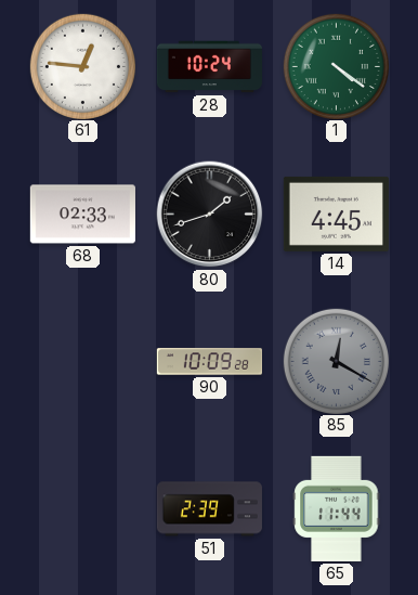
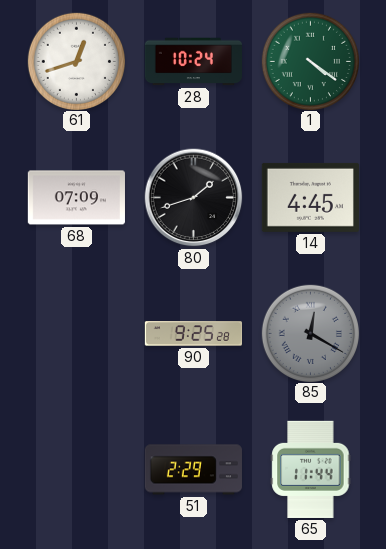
61: 12:46 -> 12:42 (76, 61)
68: 02:33 -> 07:09 (76, 198)
90: 10:09 -> 9:25 (193, 334)
51: 2:39 -> 2:29 (193, 470)
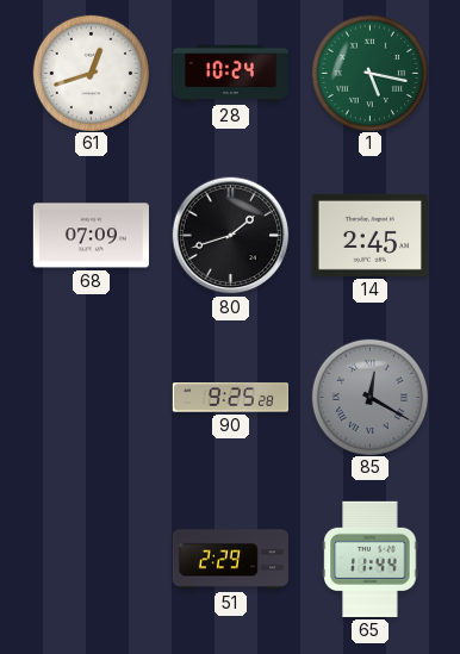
1: 4:21 -> 5:17 (369, 73)
14: 4:45 -> 2:45 (369, 235)
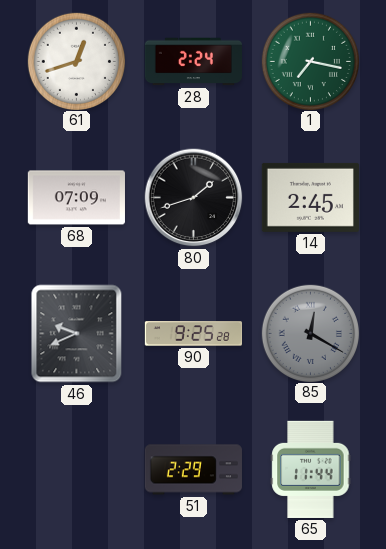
28: 10:24 -> 2:24 (193, 62)
1: 5:17 -> 7:17 (310, 61)
46: none -> 9:41 (77, 334)
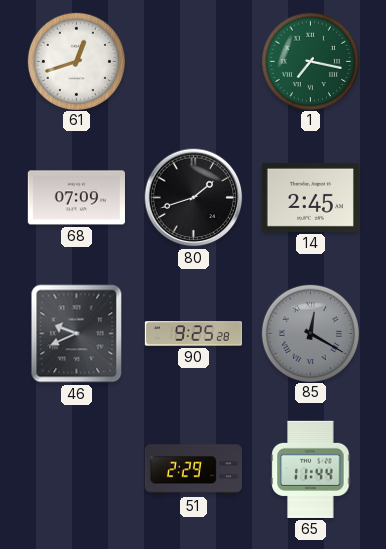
28: 2:24 -> none (193, 62)
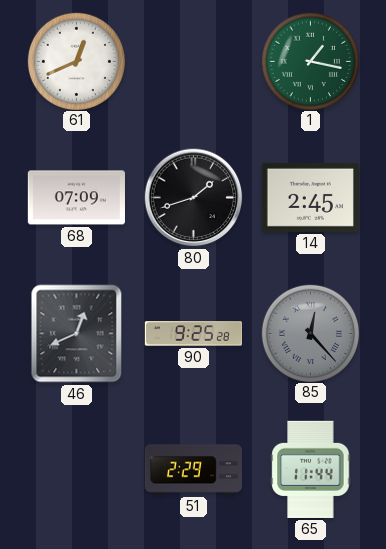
61: 12:42 -> 12:41 (76, 61)
1: 7:17 -> 1:17 (310, 61)
46: 9:41 -> 12:41 (77, 334)
85: 12:20 -> 12:23 (310, 333)
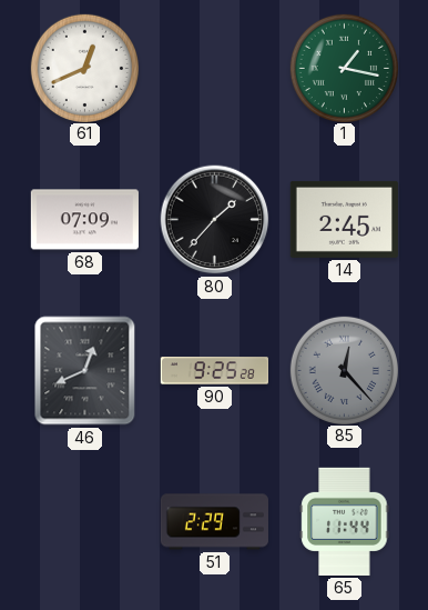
80: 1:42 -> 1:37 (215, 220)
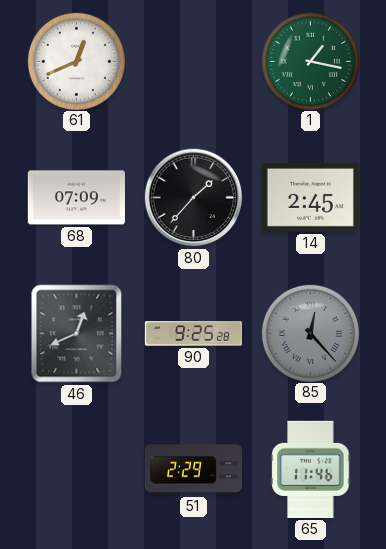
65: 11:44 -> 11:46 (311, 469)
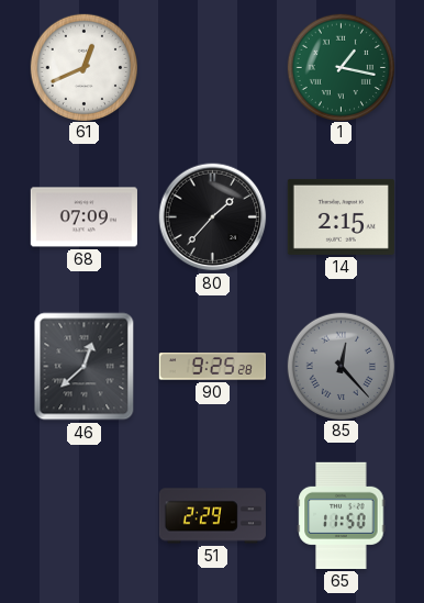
14: 2:45 -> 2:15 (341, 216)
46: 12:41 -> 12:38 (85, 367)
65: 11:46 -> 11:50 (342, 515)
